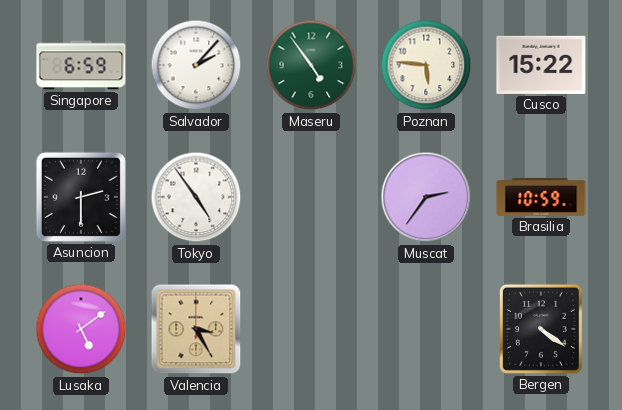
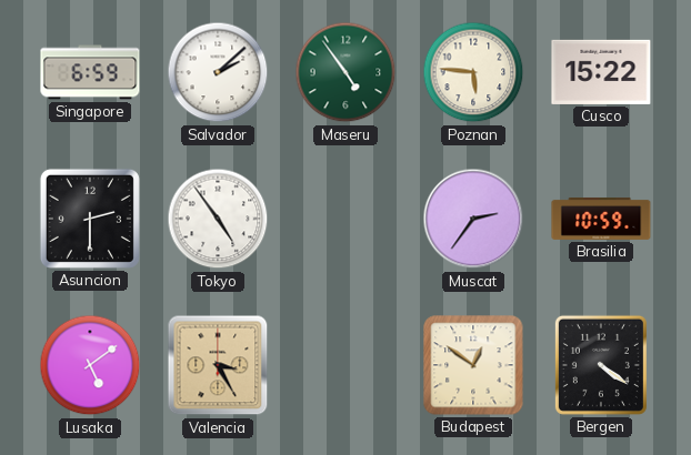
Salvador: 2:07 -> 2:08 (218, 72)
Budapest: none -> 12:51 (473, 365)
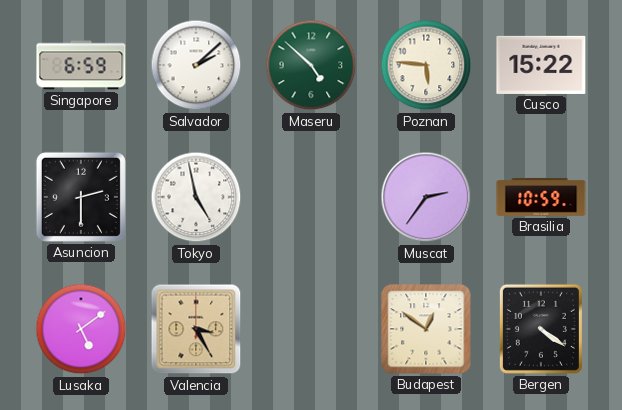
Maseru: 4:54 -> 4:52 (311, 65)
Tokyo: 4:54 -> 4:58 (196, 197)
